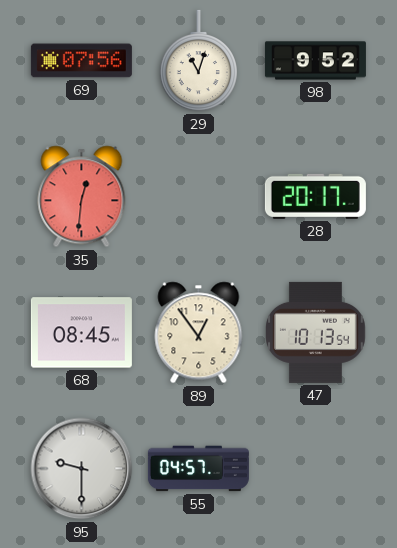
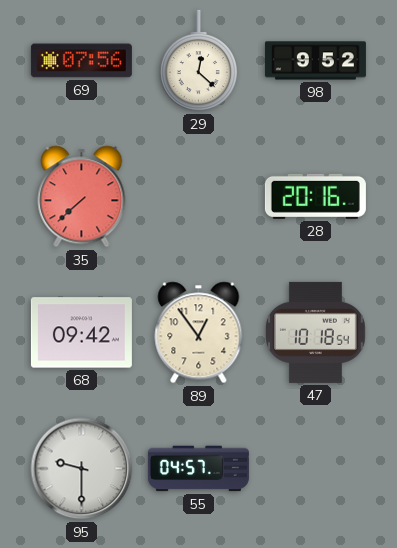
29: 11:03 -> 12:22 (198, 61)
35: 12:31 -> 7:38 (82, 197)
28: 20:17 -> 20:16 (315, 196)
68: 08:45 -> 09:42 (81, 333)
47: 10:13 -> 10:18 (316, 332)
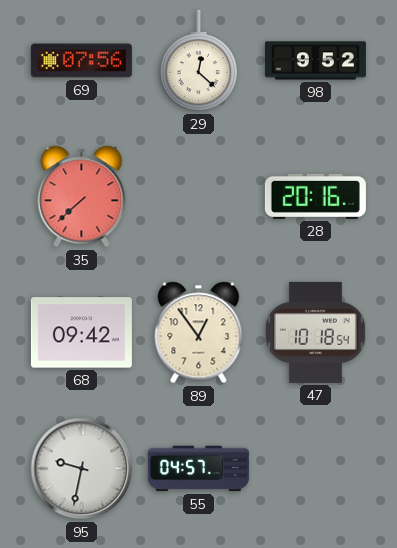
95: 9:30 -> 9:32 (82, 469)
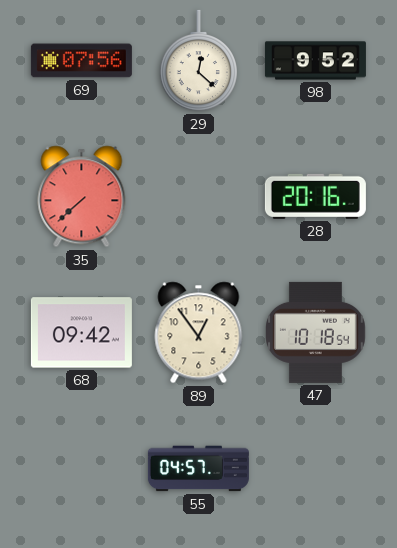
95: 9:32 -> none (82, 469)
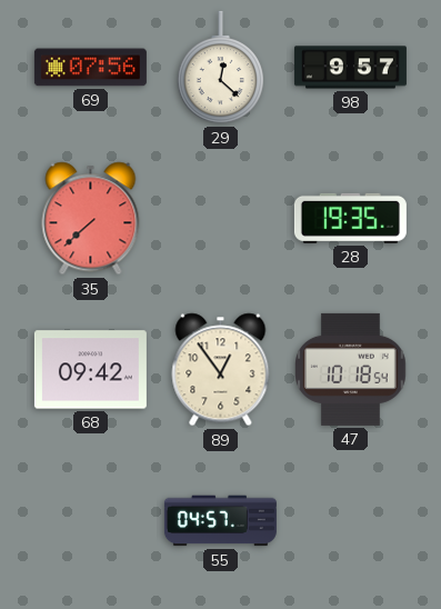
98: 9:52 -> 9:57 (350, 68)
28: 20:16 -> 19:35 (350, 218)
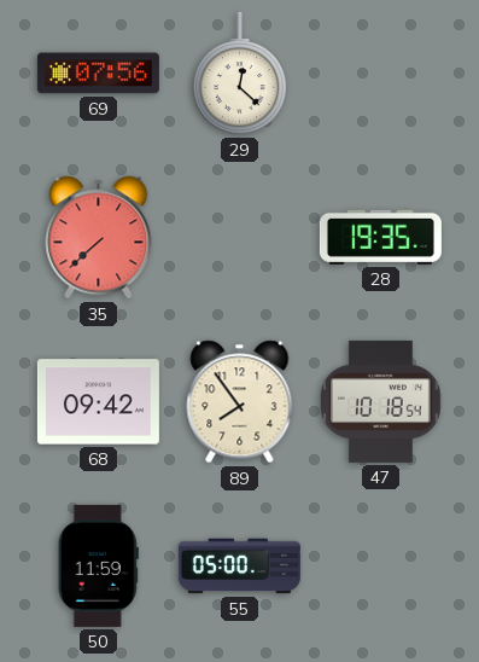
98: 9:57 -> none (350, 68)
89: 12:54 -> 7:54 (240, 402)
50: none -> 11:59 (98, 565)
55: 04:57 -> 05:00 (239, 567)
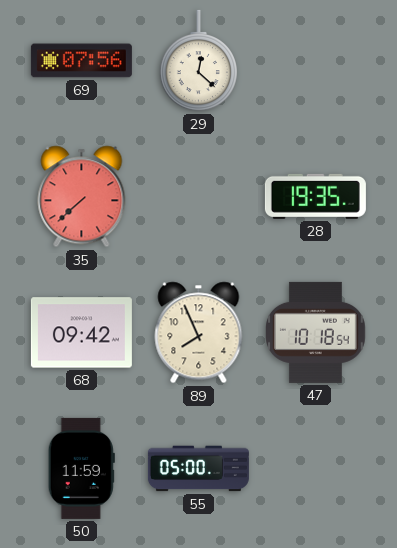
89: 7:54 -> 7:56 (199, 333)
